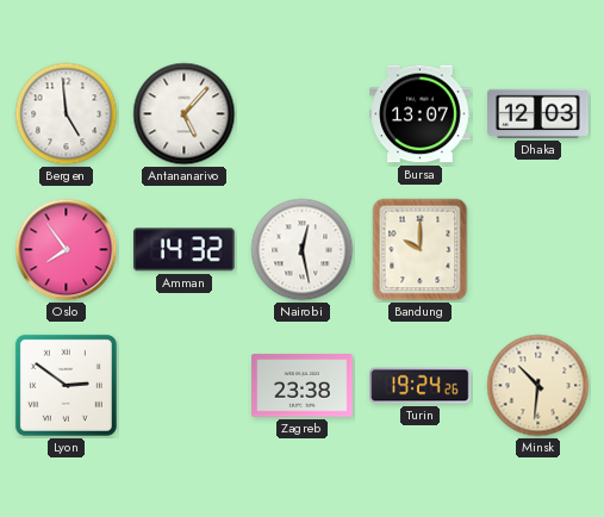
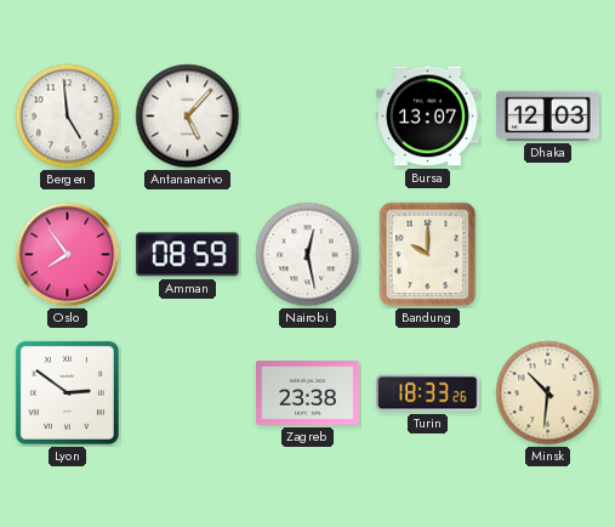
Amman: 14:32 -> 08:59 (187, 255)
Turin: 19:24 -> 18:33 (428, 393)
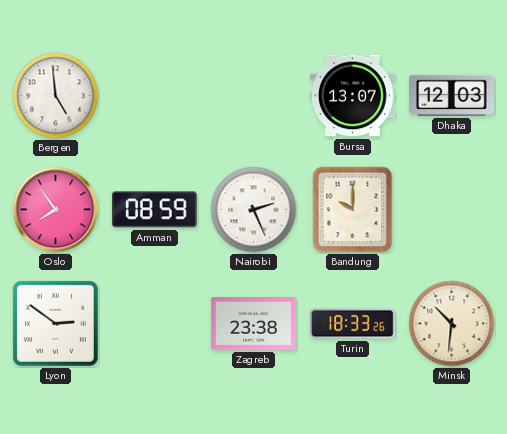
Antananarivo: 5:07 -> none (188, 117)
Nairobi: 12:28 -> 2:26 (254, 210)
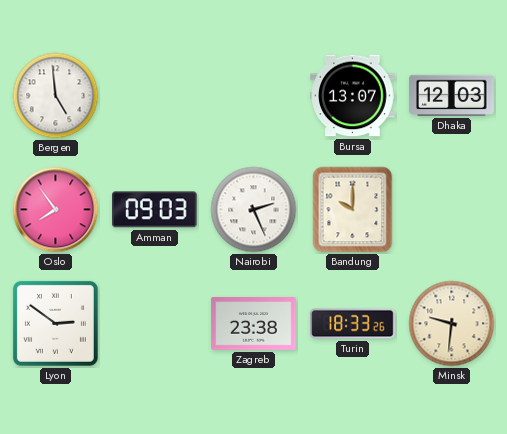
Amman: 08:59 -> 09:03 (154, 210)
Minsk: 10:31 -> 9:31 (452, 324)
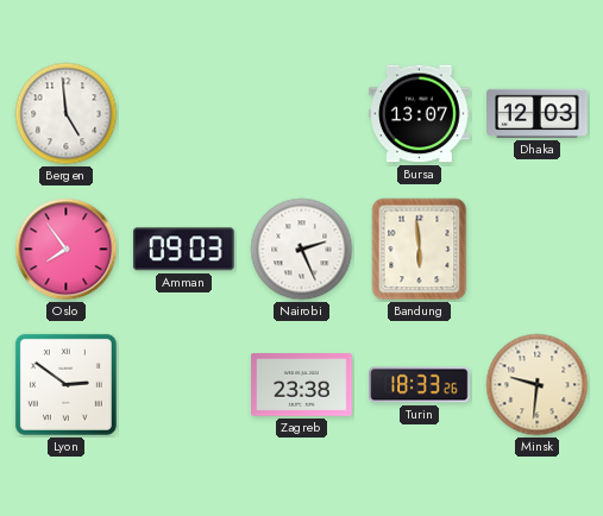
Bandung: 10:00 -> 5:59 (420, 250)
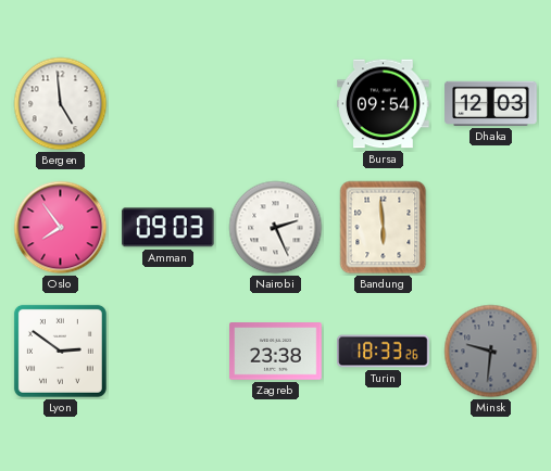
Bursa: 13:07 -> 09:54 (384, 104)
Minsk dial: cream -> grey (491, 352)
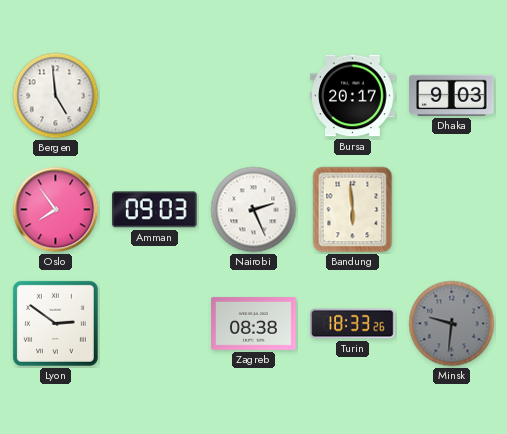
Bursa: 09:54 -> 20:17 (353, 96)
Dhaka: 12:03 -> 9:03 (452, 95)
Zagreb: 23:38 -> 08:38 (254, 324)
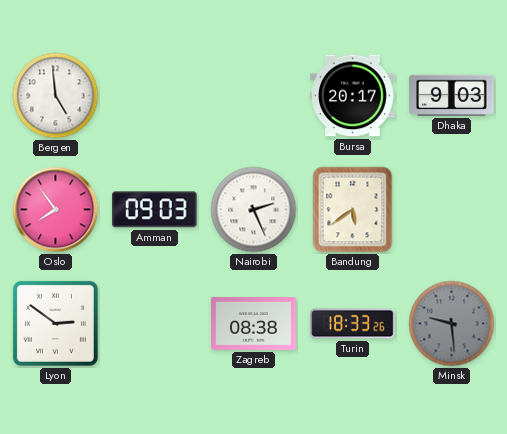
Bandung: 5:59 -> 5:39 (353, 210)
Minsk: 9:31 -> 9:29 (452, 324)
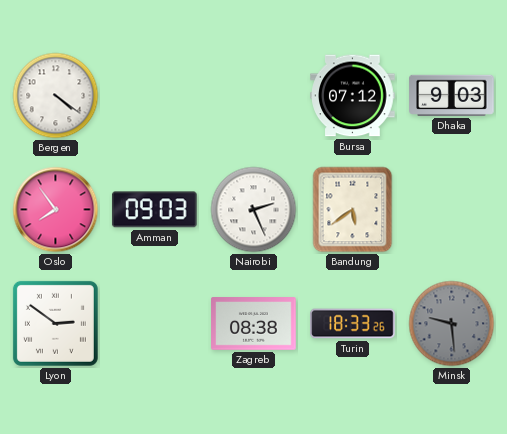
Bergen: 4:59 -> 4:21 (56, 96)
Bursa: 20:17 -> 07:12 (353, 96)
